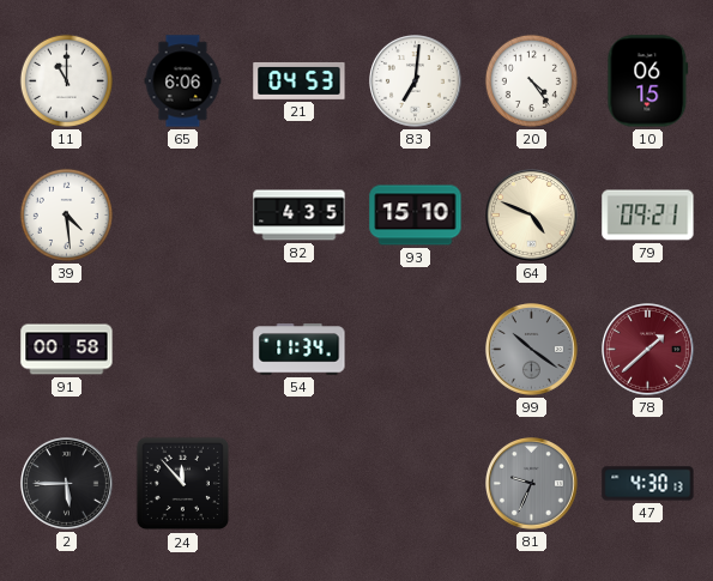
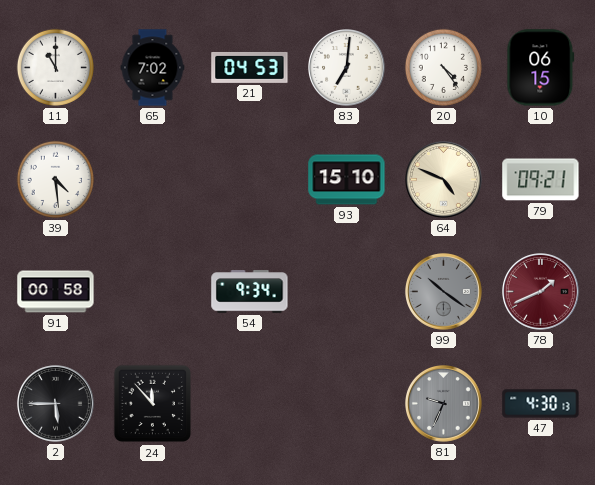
65: 6:06 -> 7:02 (153, 68)
82: 4:35 -> none (300, 216)
54: 11:34 -> 9:34 (250, 292)
78: 1:38 -> 1:41 (541, 292)
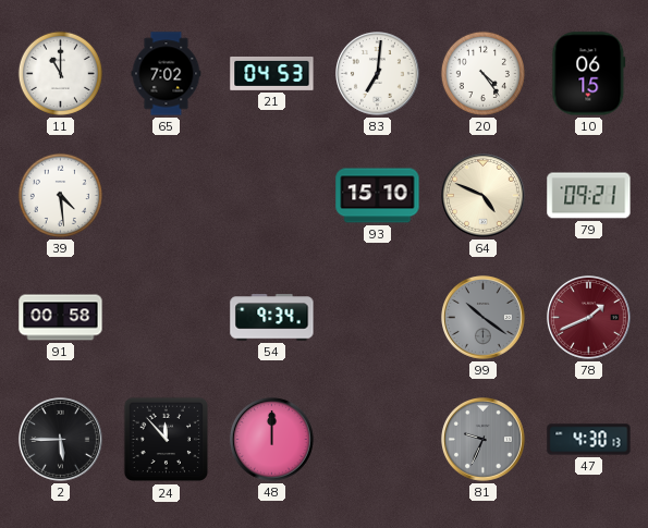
48: none -> 12:00 (272, 440)
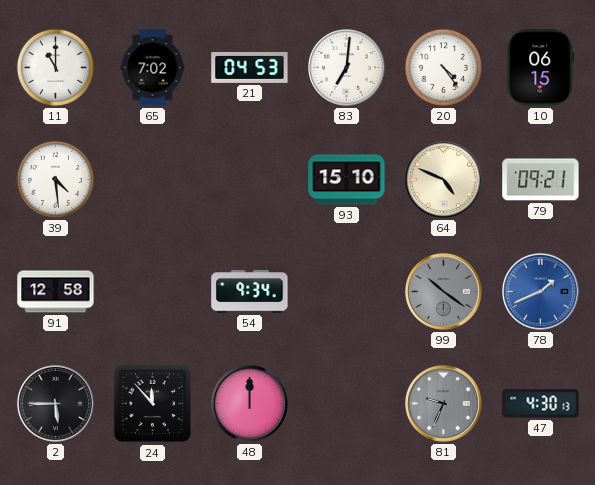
91: 00:58 -> 12:58 (56, 292)
78 dial: burgundy -> blue (541, 292)
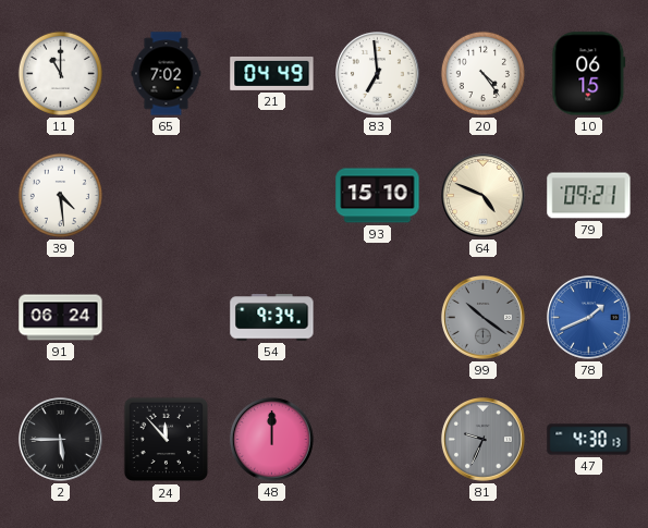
21: 04:53 -> 04:49 (272, 73)
83: 7:01 -> 6:59 (378, 74)
91: 12:58 -> 06:24 (61, 318)
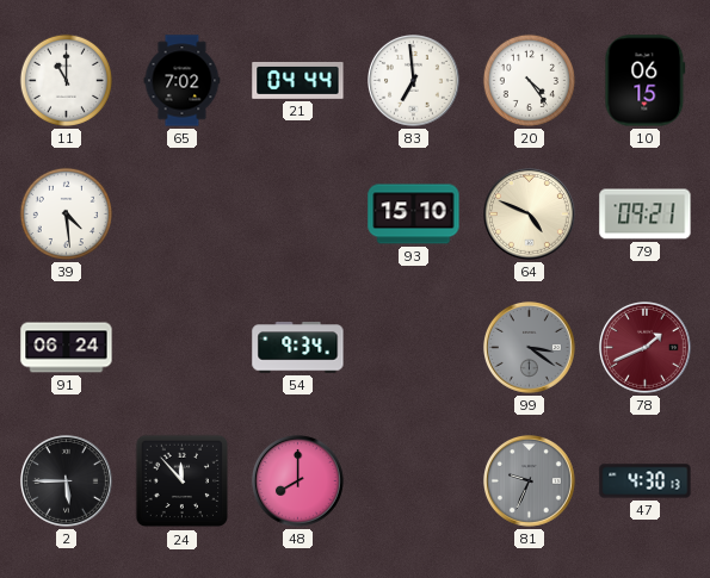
21: 04:49 -> 04:44 (298, 80)
99: 10:21 -> 3:21 (530, 348)
78 dial: blue -> burgundy (646, 348)
48: 12:00 -> 8:00 (298, 481)
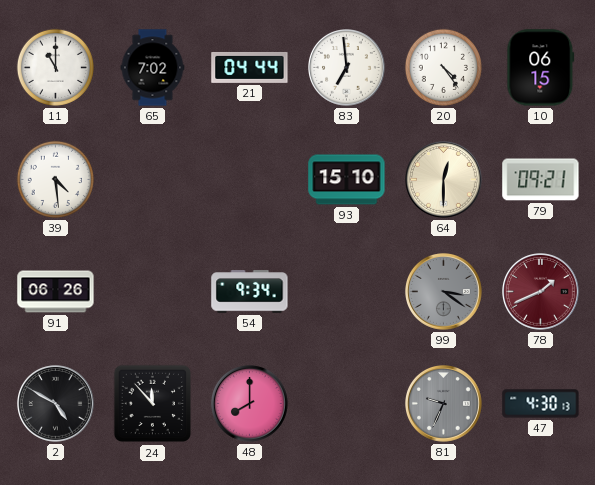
64: 4:49 -> 12:30 (444, 180)
91: 06:24 -> 06:26 (56, 292)
2: 5:45 -> 4:50 (56, 404)
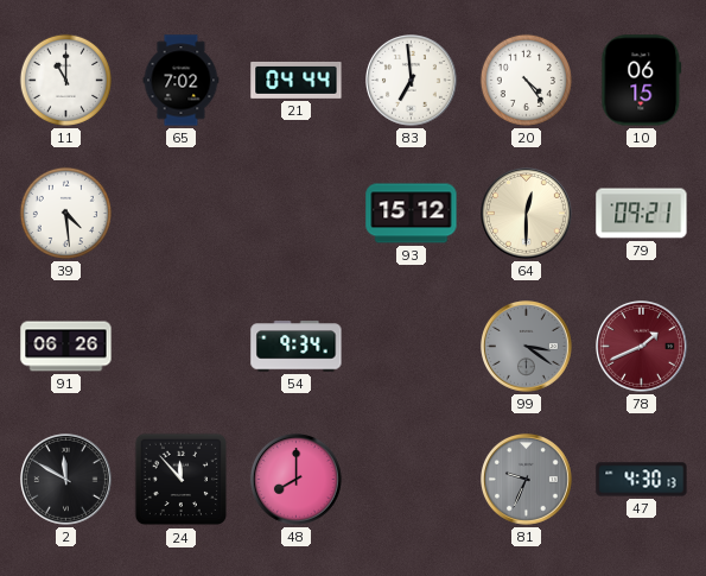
93: 15:10 -> 15:12 (412, 214)
2: 4:50 -> 11:50 (66, 480)
